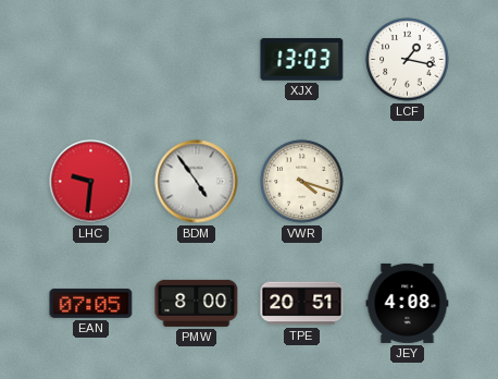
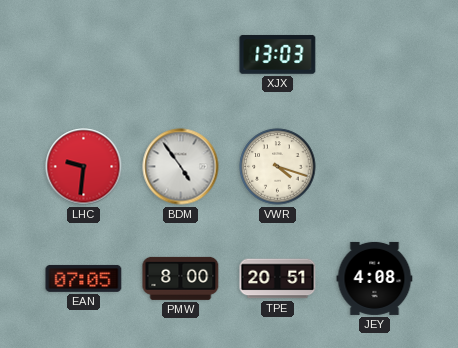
LCF: 1:17 -> none (408, 60)
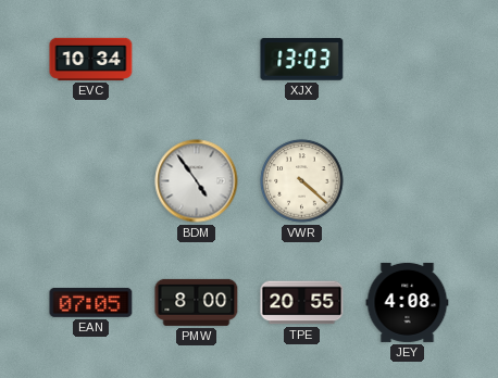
EVC: none -> 10:34 (91, 59)
LHC: 9:31 -> none (84, 167)
VWR: 4:18 -> 4:22 (302, 181)
TPE: 20:51 -> 20:55 (302, 303)
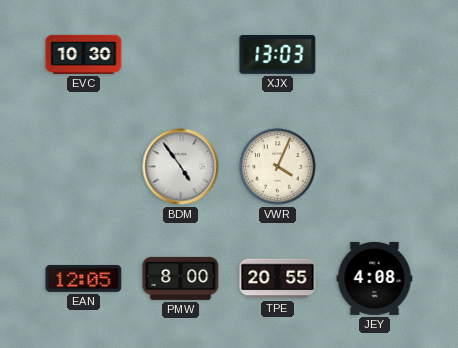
EVC: 10:34 -> 10:30 (84, 54)
VWR: 4:22 -> 4:04 (278, 167)
EAN: 07:05 -> 12:05 (84, 278)
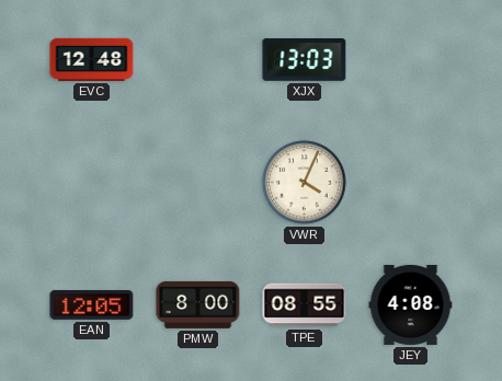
EVC: 10:30 -> 12:48 (92, 59)
BDM: 4:54 -> none (181, 167)
TPE: 20:55 -> 08:55 (305, 305)
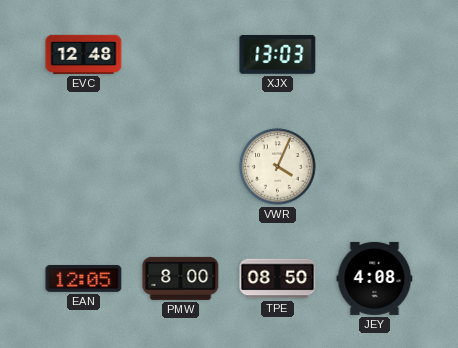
TPE: 08:55 -> 08:50 (278, 279)
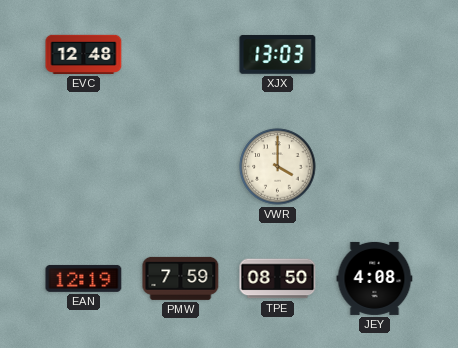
VWR: 4:04 -> 4:00 (278, 167)
EAN: 12:05 -> 12:19 (84, 278)
PMW: 8:00 -> 7:59 (181, 278)
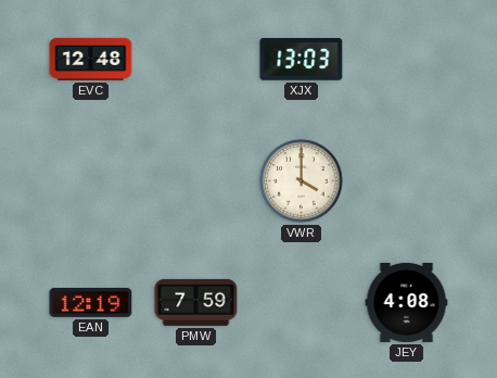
TPE: 08:50 -> none (278, 279)
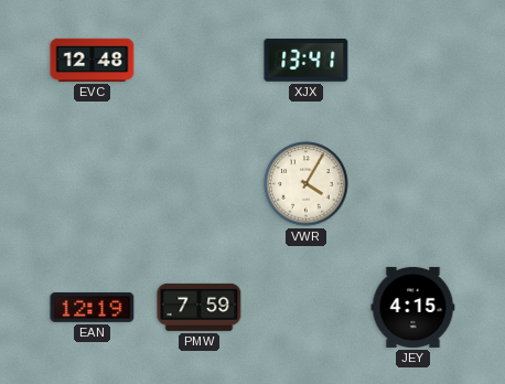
XJX: 13:03 -> 13:41 (307, 61)
VWR: 4:00 -> 4:05 (307, 184)
JEY: 4:08 -> 4:15 (413, 307)
